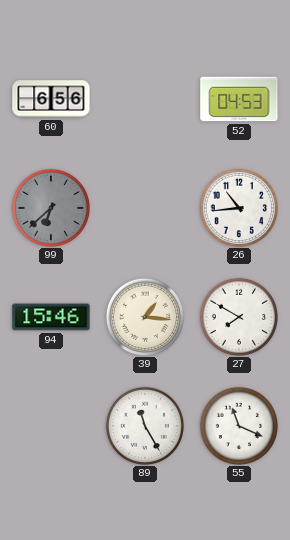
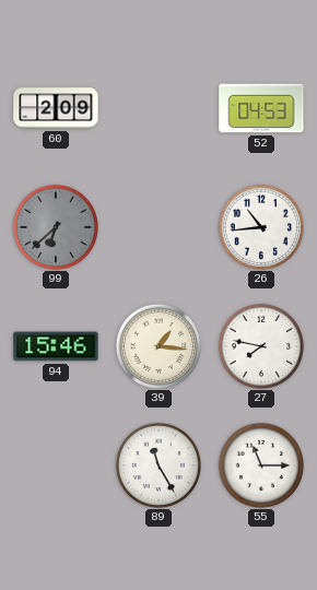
60: 6:56 -> 2:09 (56, 108)
27: 7:50 -> 7:47 (260, 345)
55: 11:19 -> 11:15 (260, 464)
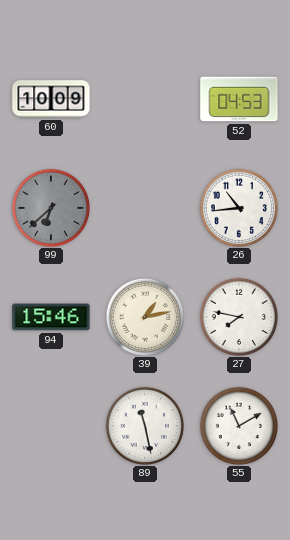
60: 2:09 -> 10:09 (51, 99)
39: 1:16 -> 1:13 (144, 316)
89: 11:25 -> 11:28 (144, 425)
55: 11:15 -> 11:10 (238, 425)
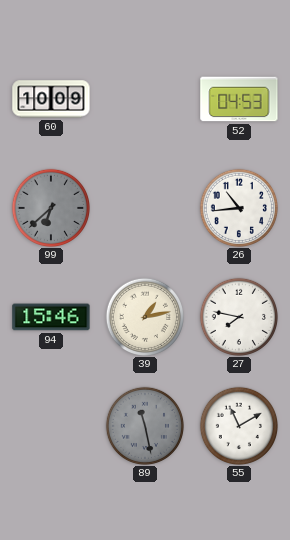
89 dial: white -> grey (144, 425)
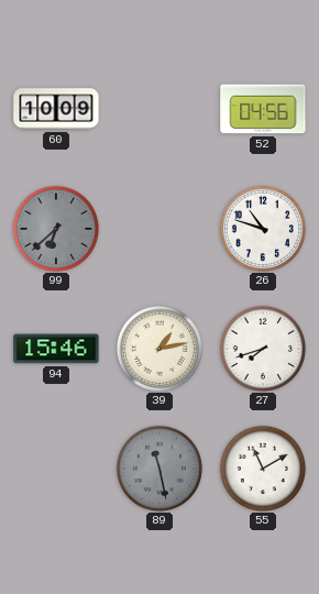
52: 04:53 -> 04:56 (263, 109)
26: 10:44 -> 10:48 (262, 228)
27: 7:47 -> 7:42 (262, 348)
